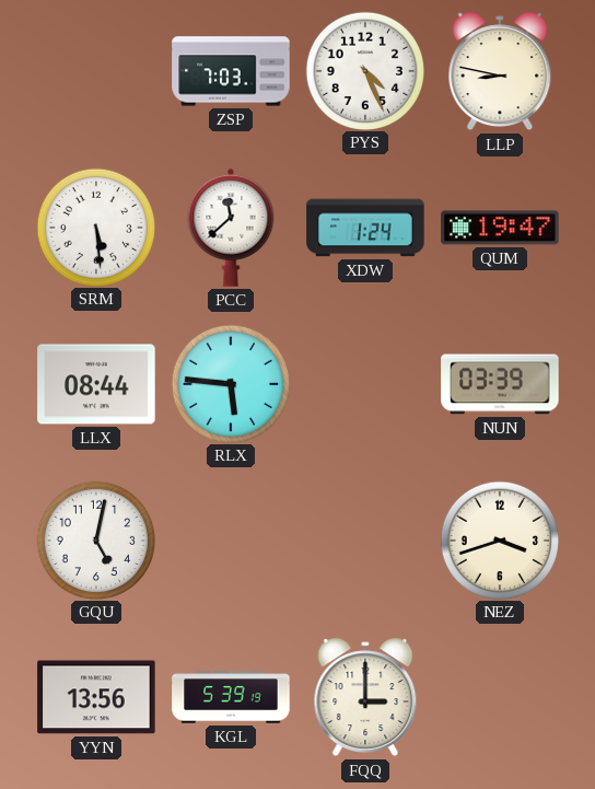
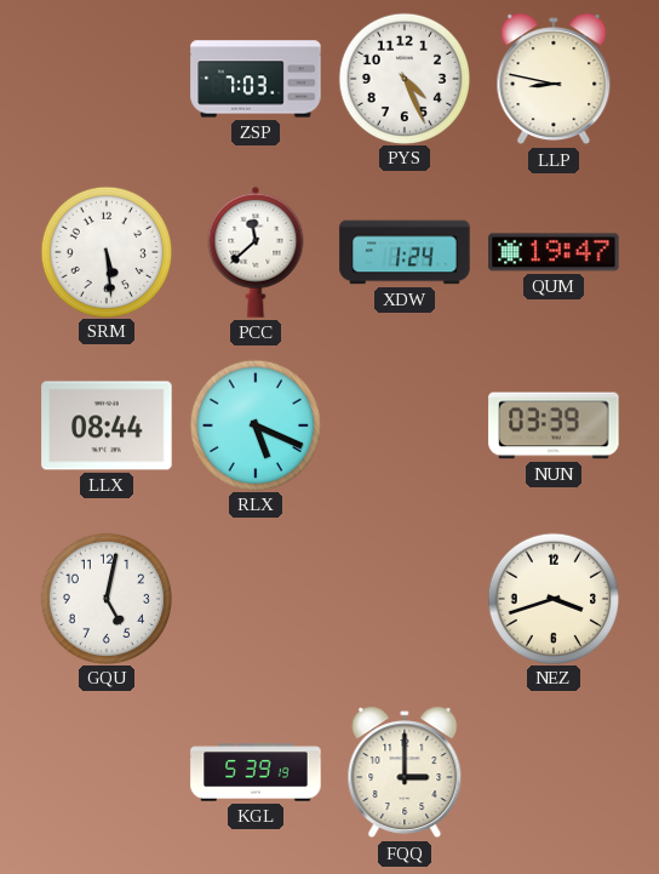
RLX: 5:46 -> 5:19 (254, 424)
YYN: 13:56 -> none (96, 697)
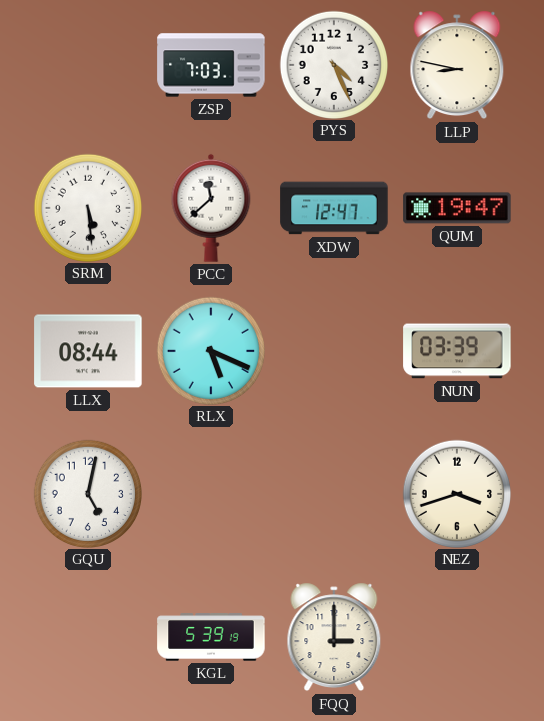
XDW: 1:24 -> 12:47 (334, 208)
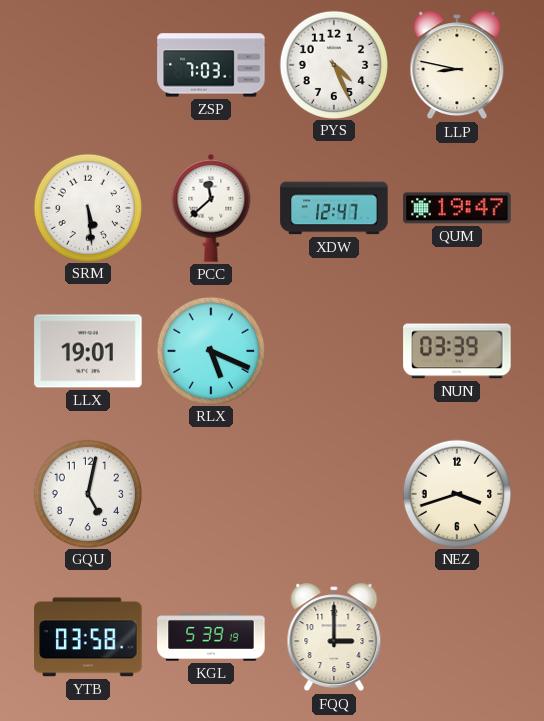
LLX: 08:44 -> 19:01 (88, 351)
YTB: none -> 03:58 (88, 637)
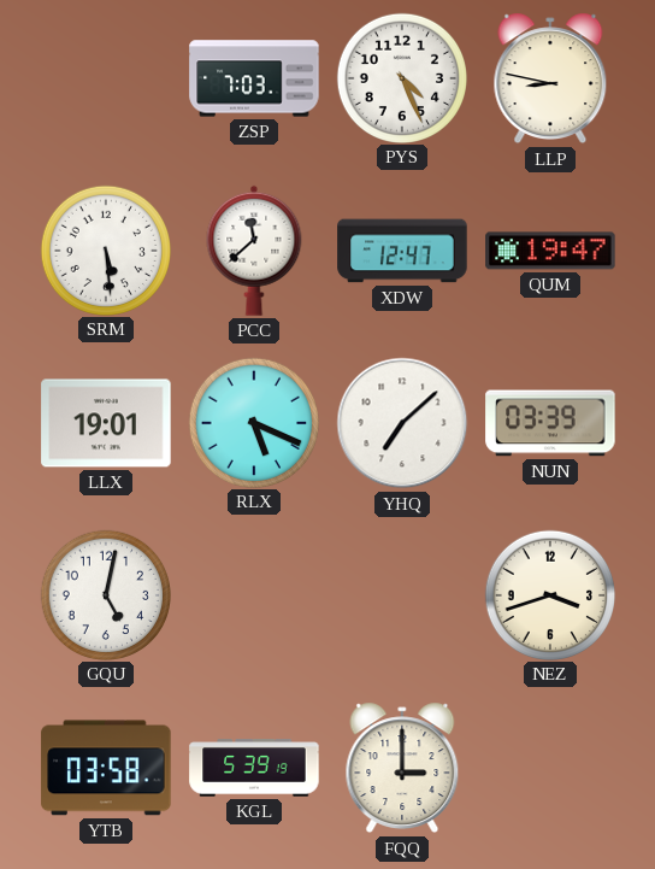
YHQ: none -> 7:08 (402, 423)
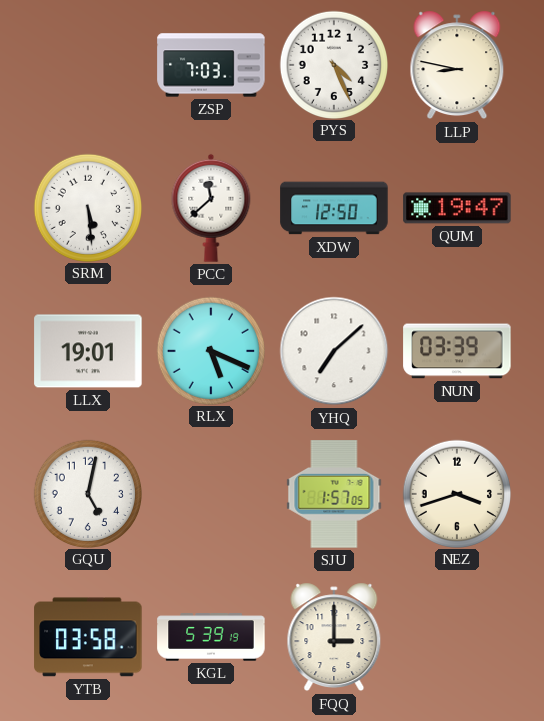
XDW: 12:47 -> 12:50 (334, 208)
SJU: none -> 1:57 (334, 494)
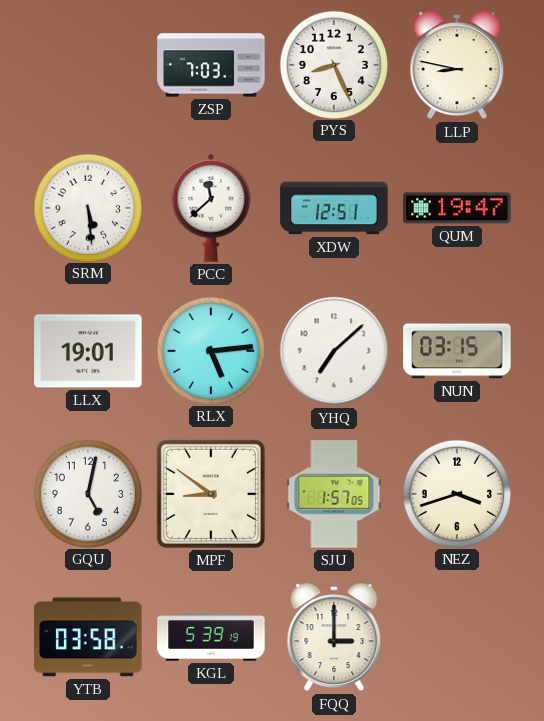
PYS: 4:26 -> 8:26 (333, 64)
XDW: 12:50 -> 12:51 (334, 208)
RLX: 5:19 -> 5:14 (210, 350)
NUN: 03:39 -> 03:15 (457, 351)
MPF: none -> 8:51 (211, 494)
